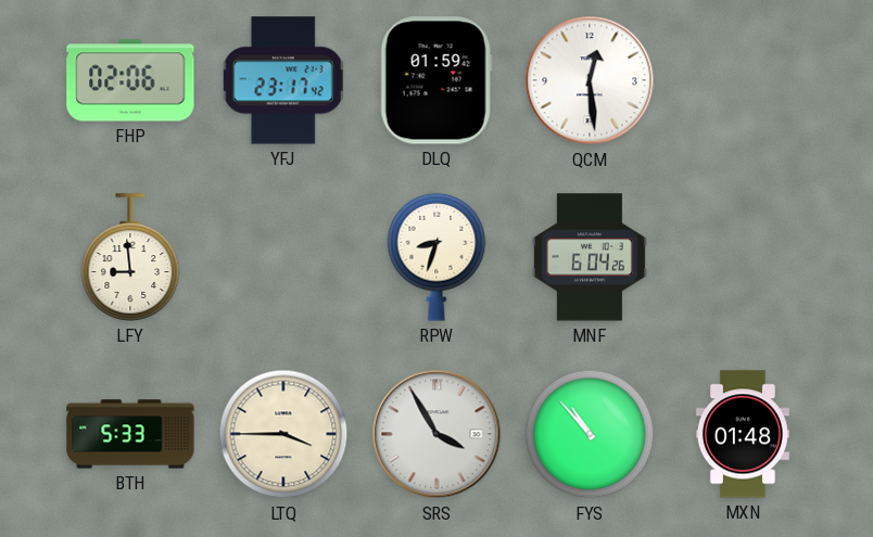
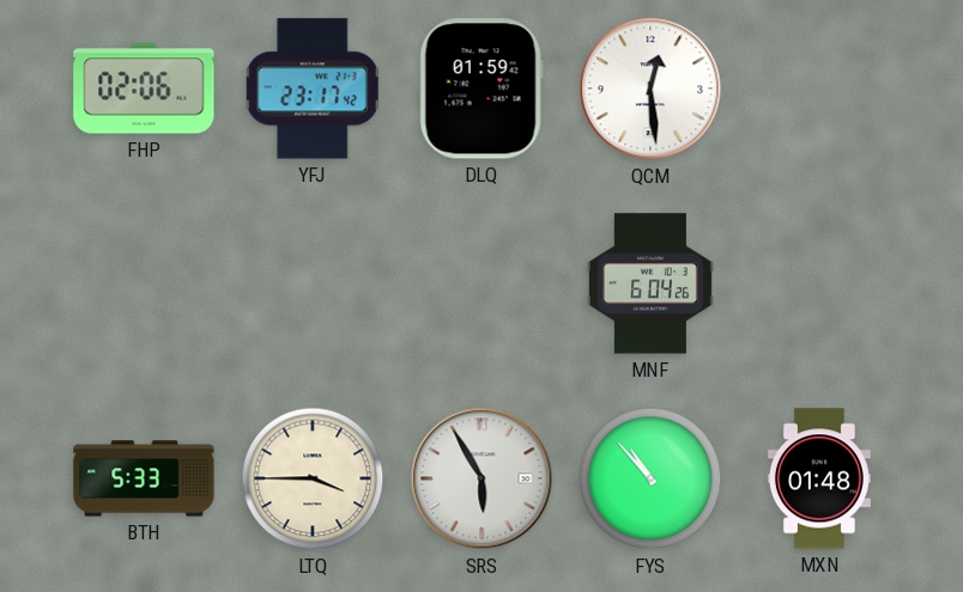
LFY: 8:59 -> none (130, 257)
RPW: 8:33 -> none (436, 257)
SRS: 3:55 -> 5:55 (481, 478)
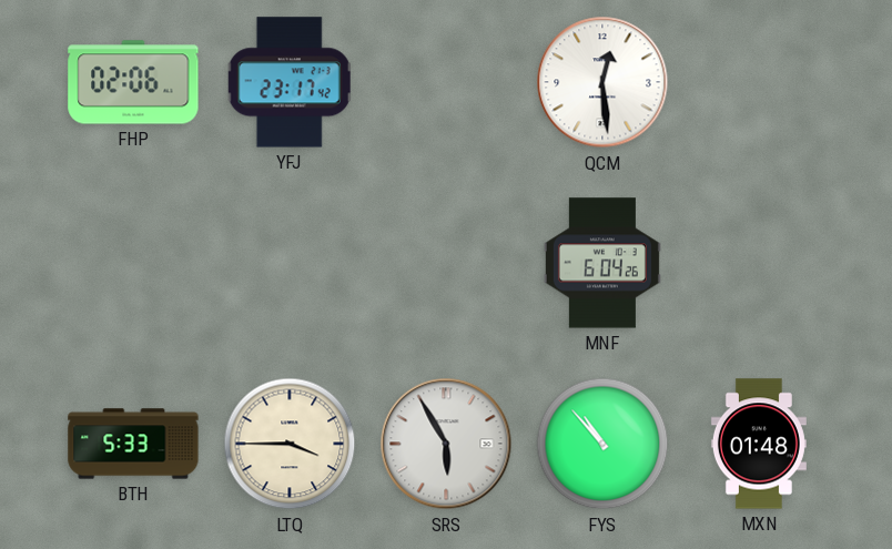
DLQ: 01:59 -> none (481, 89)
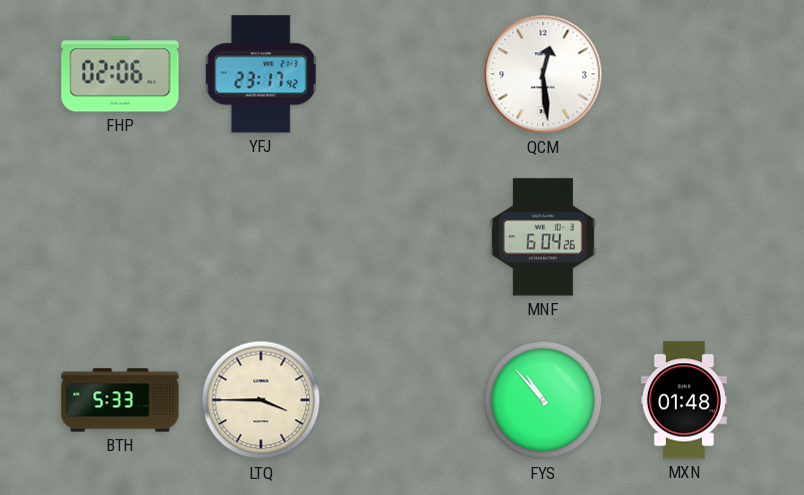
SRS: 5:55 -> none (446, 444)
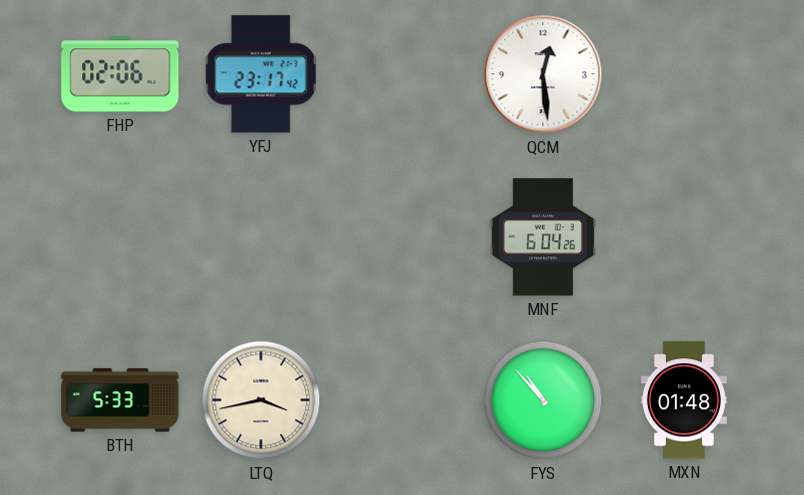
LTQ: 3:45 -> 3:43 (261, 400)
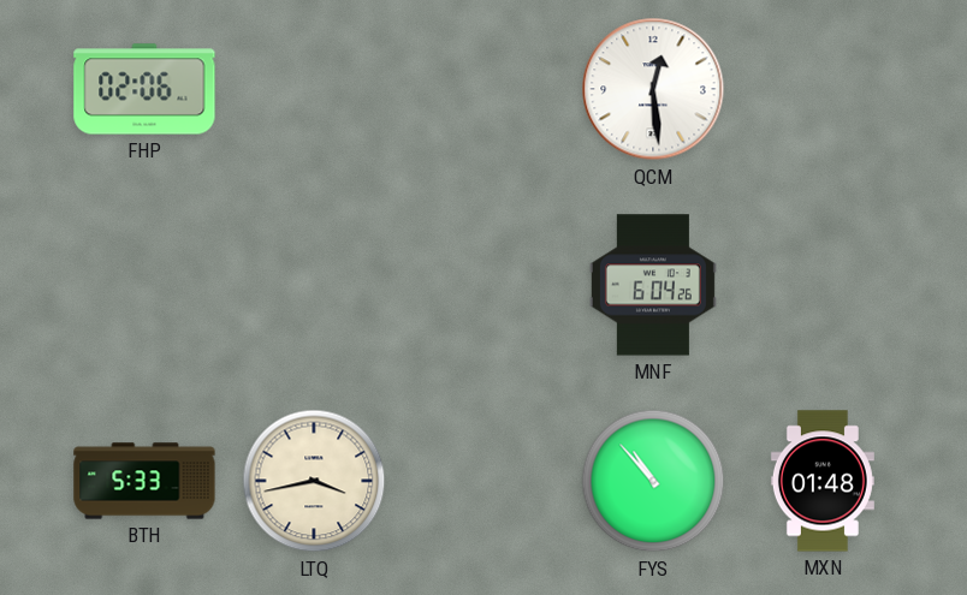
YFJ: 23:17 -> none (261, 74)
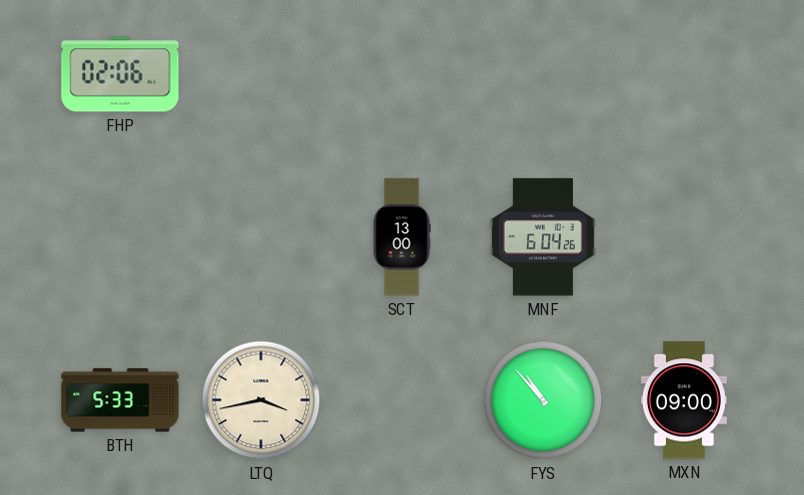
QCM: 12:29 -> none (653, 89)
SCT: none -> 13:00 (402, 237)
MXN: 01:48 -> 09:00 (684, 400)
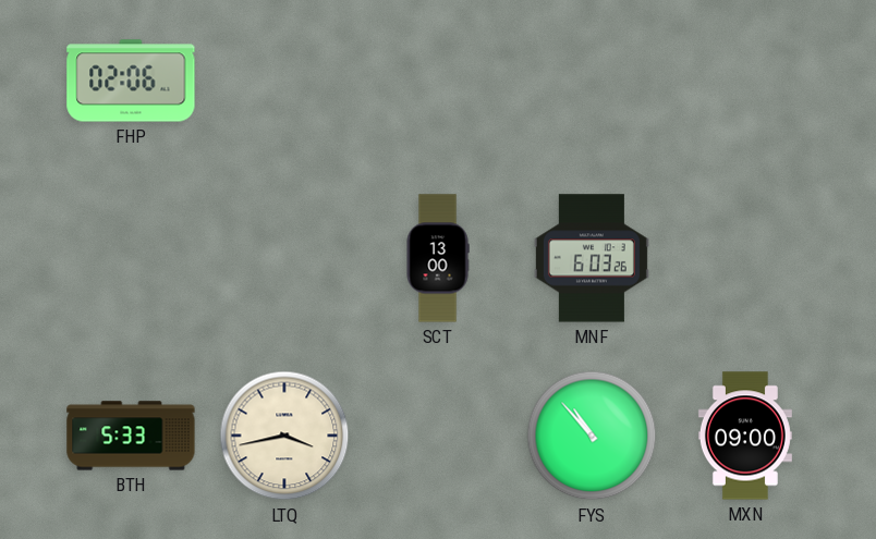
MNF: 6:04 -> 6:03 (592, 258)
